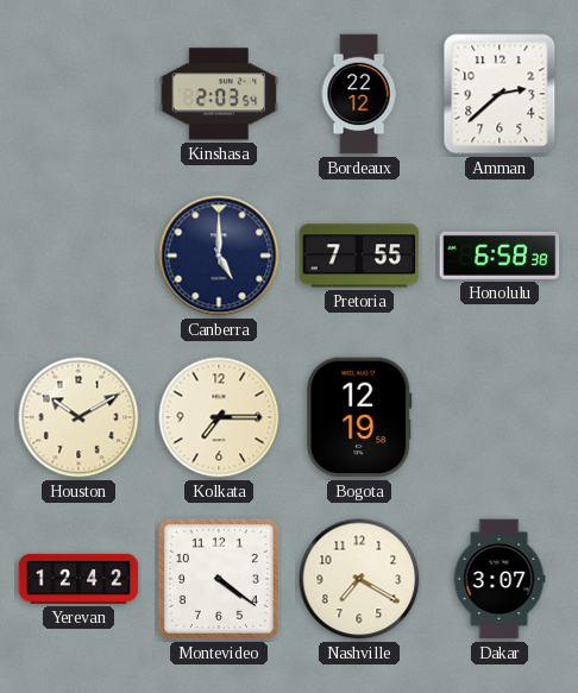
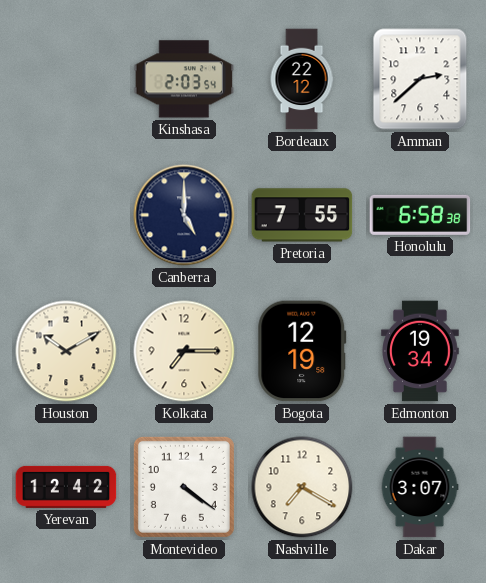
Edmonton: none -> 19:34 (420, 351)
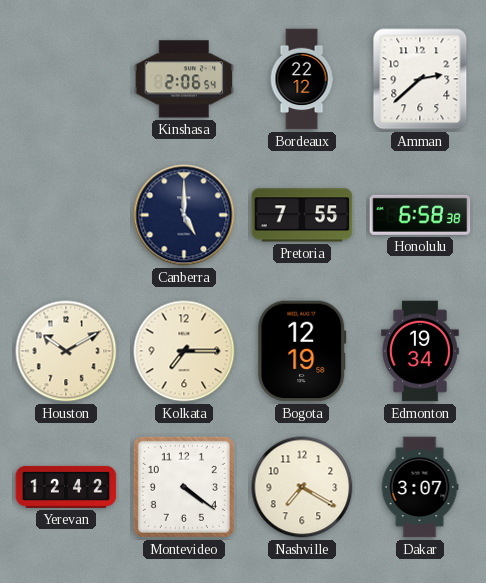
Kinshasa: 2:03 -> 2:06 (184, 79)
